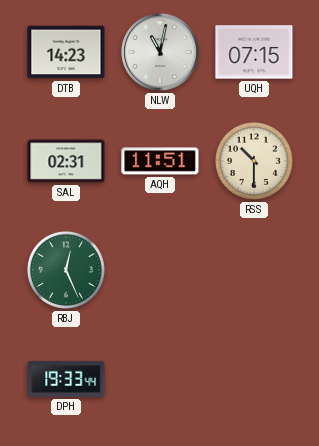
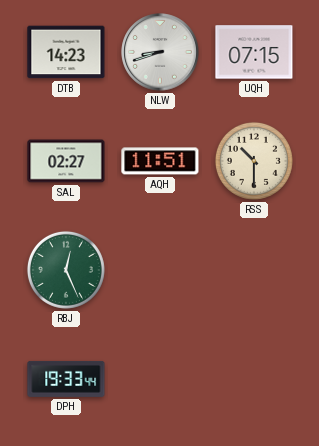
NLW: 11:02 -> 8:42 (160, 52)
SAL: 02:31 -> 02:27 (66, 161)
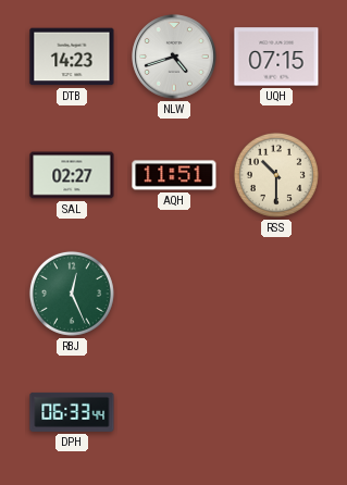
NLW: 8:42 -> 4:42 (174, 57)
DPH: 19:33 -> 06:33 (72, 412)
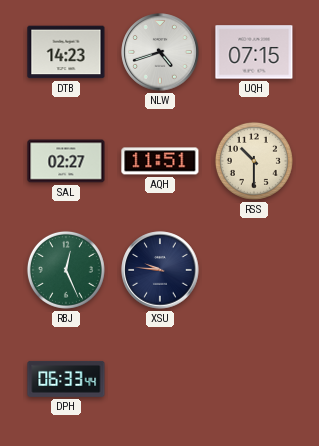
XSU: none -> 9:46 (160, 270)
